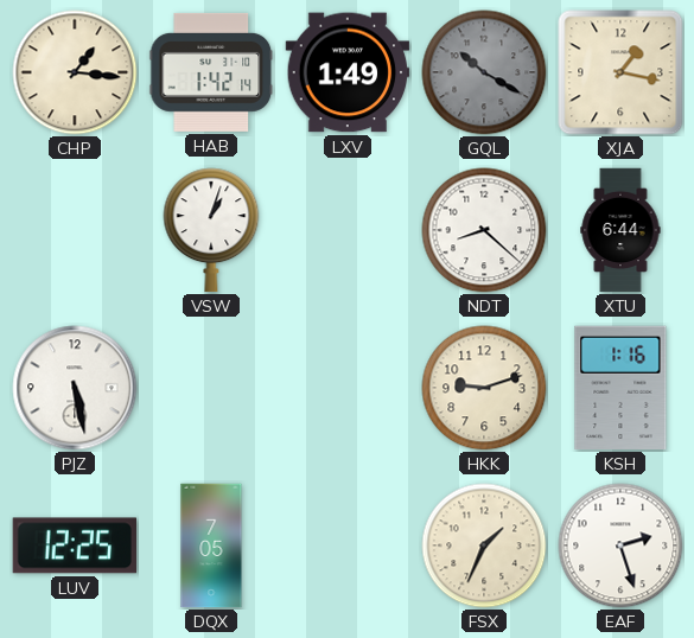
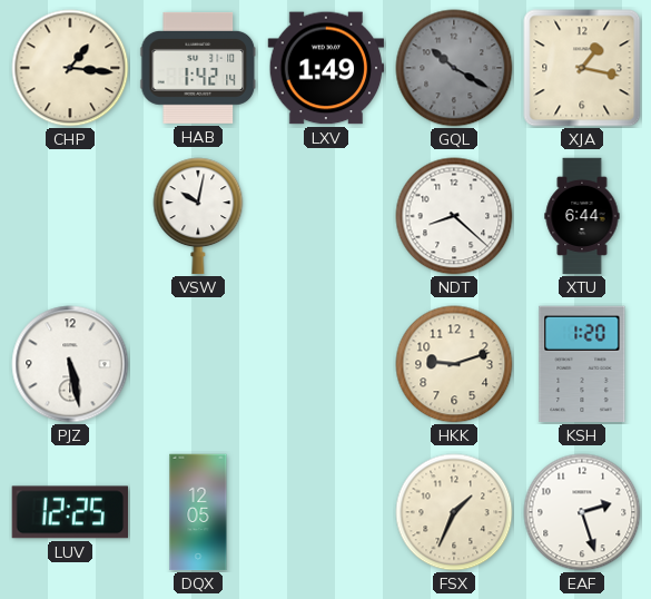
VSW: 1:03 -> 10:02 (198, 216)
KSH: 1:16 -> 1:20 (582, 364)
DQX: 7:05 -> 12:05 (198, 512)
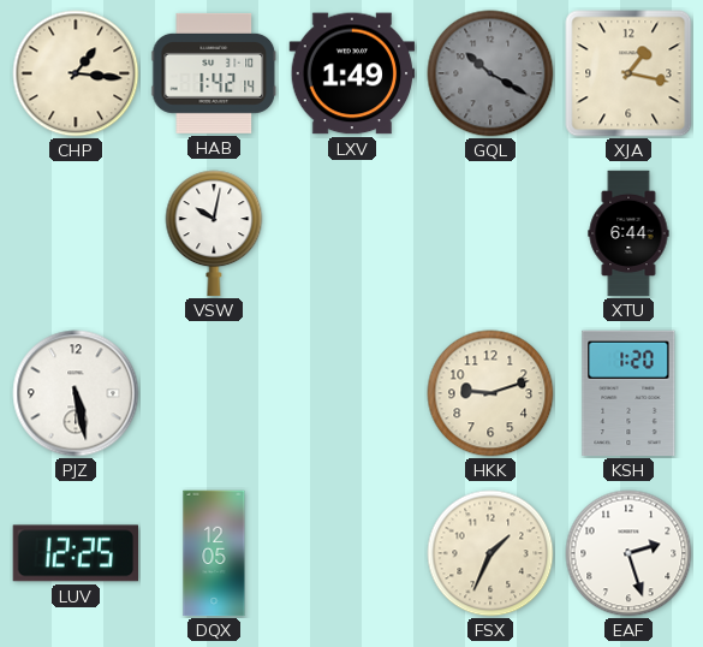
NDT: 8:22 -> none (454, 216)
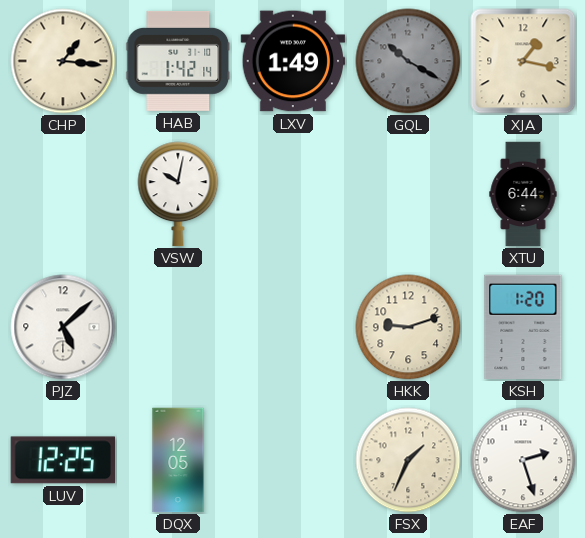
PJZ: 5:28 -> 5:08 (63, 327)
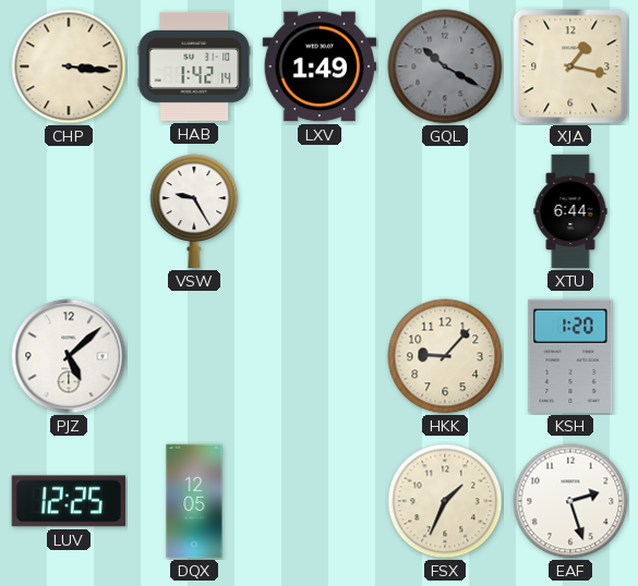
CHP: 1:16 -> 3:16 (69, 66)
VSW: 10:02 -> 9:25 (194, 211)
HKK: 9:12 -> 9:07 (445, 356)
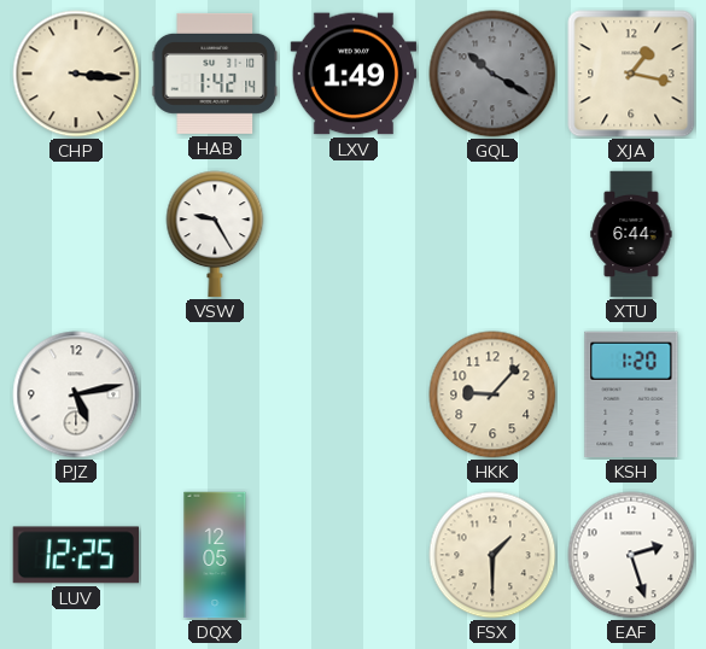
PJZ: 5:08 -> 5:13 (76, 394)
FSX: 1:34 -> 1:30 (492, 555)
